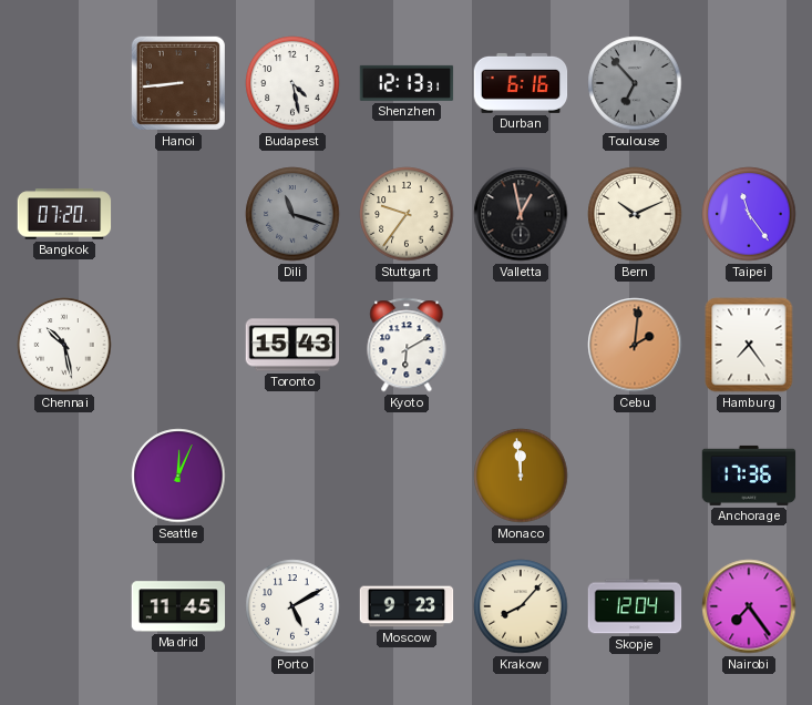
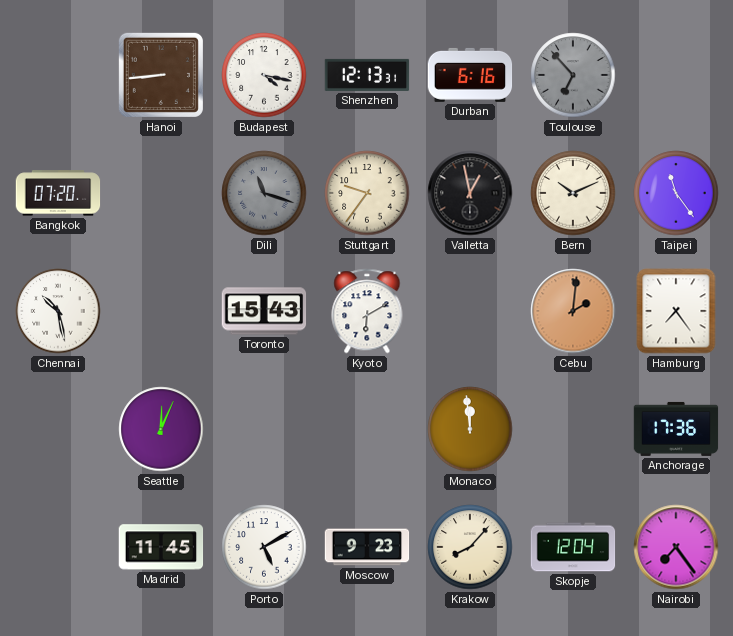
Budapest: 4:28 -> 4:17 (264, 75)
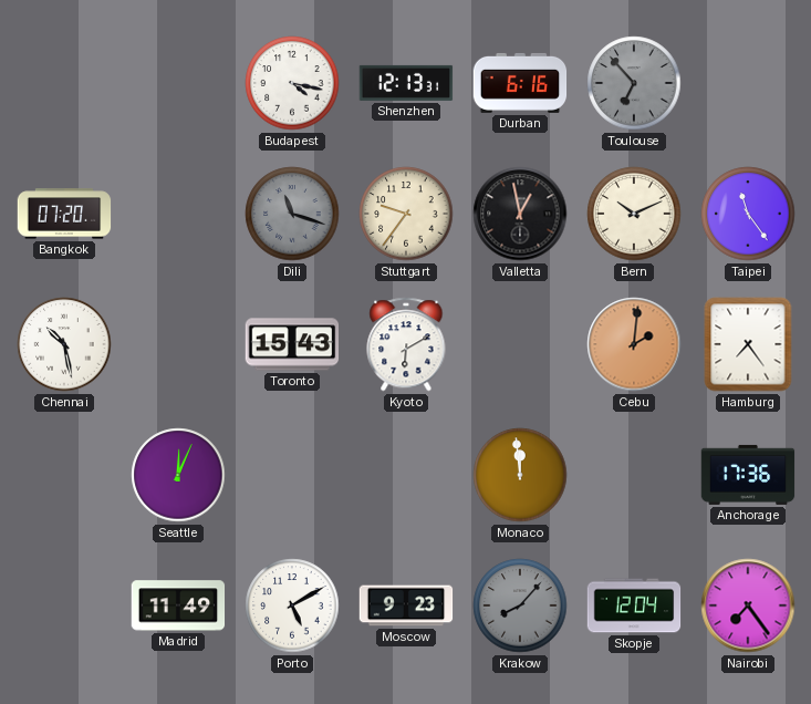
Hanoi: 8:44 -> none (161, 75)
Madrid: 11:45 -> 11:49 (178, 605)
Krakow dial: cream -> grey (520, 605)
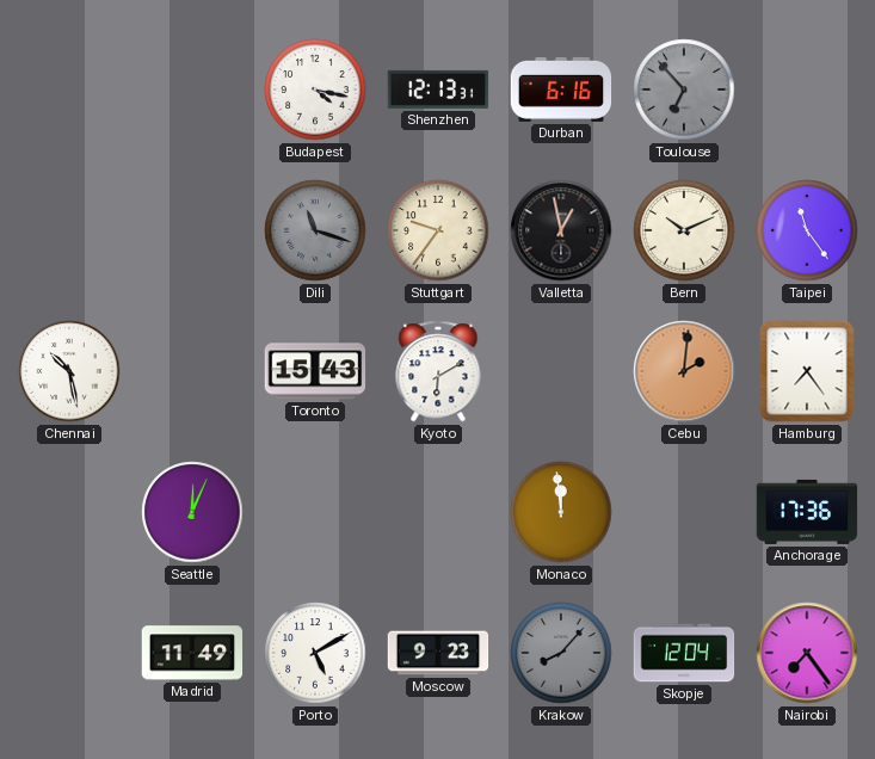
Bangkok: 07:20 -> none (64, 214)
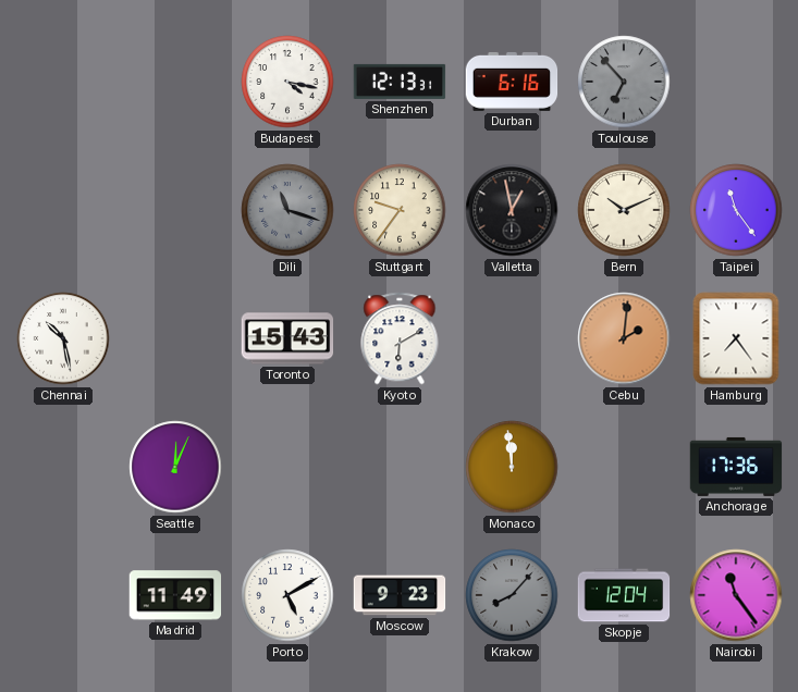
Nairobi: 7:24 -> 11:24 (736, 595)
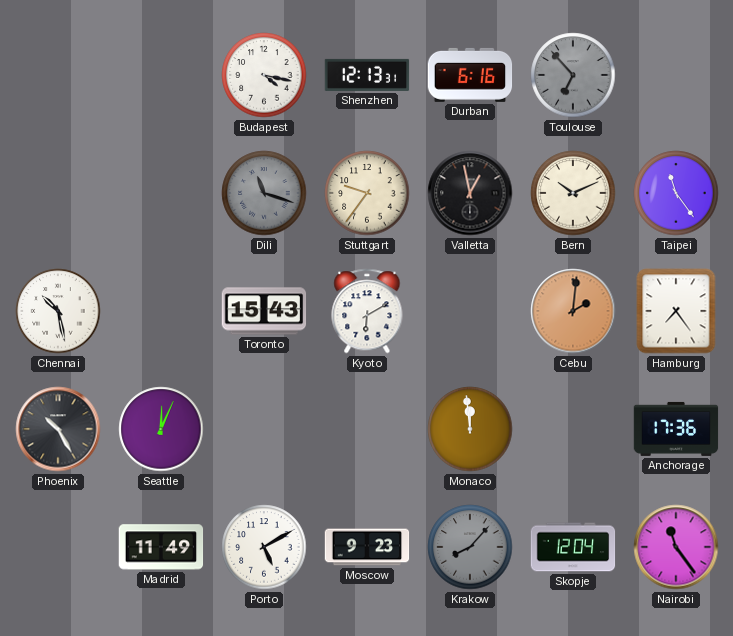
Phoenix: none -> 10:25 (58, 429)
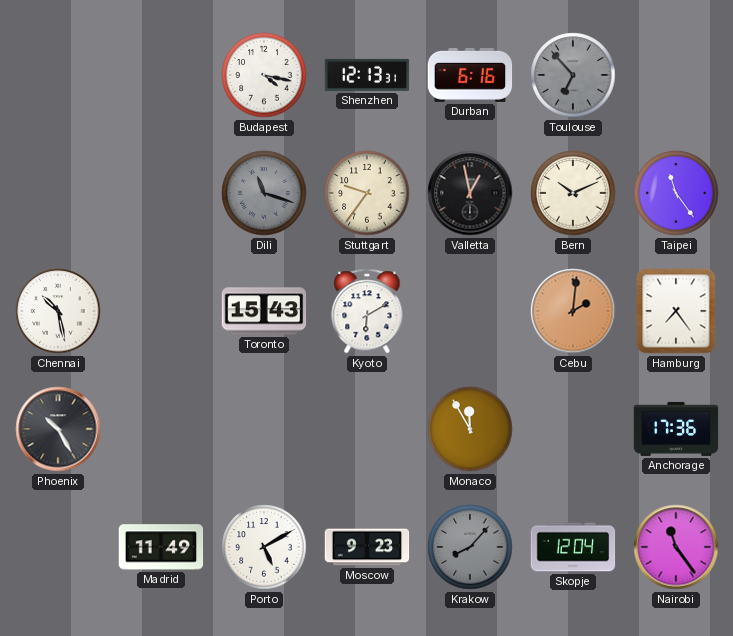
Seattle: 12:04 -> none (161, 429)
Monaco: 11:59 -> 11:55 (470, 429)
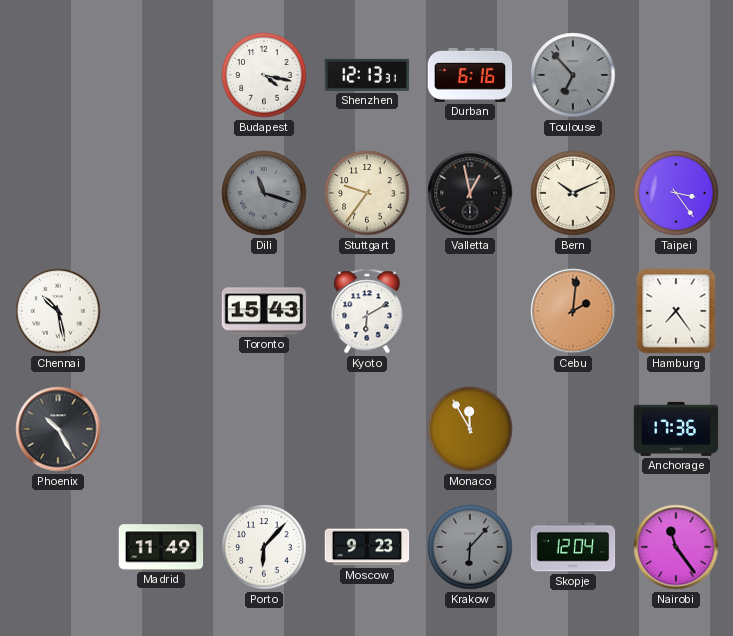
Taipei: 11:24 -> 3:24 (676, 193)
Porto: 5:10 -> 6:07 (264, 547)
Krakow: 8:07 -> 6:07 (470, 547)
